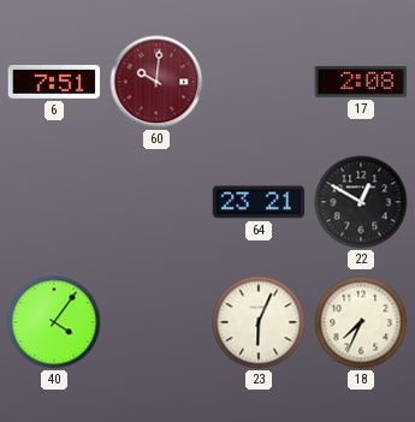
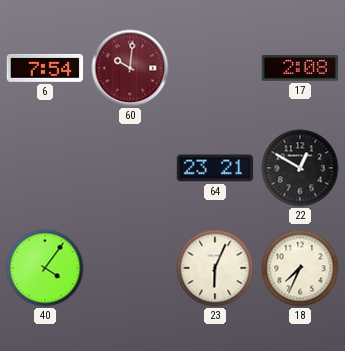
6: 7:51 -> 7:54 (45, 68)
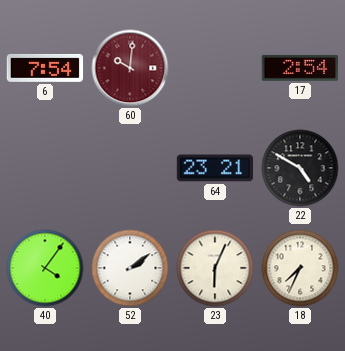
17: 2:08 -> 2:54 (300, 68)
22: 12:50 -> 4:50 (300, 168)
52: none -> 2:09 (130, 268)
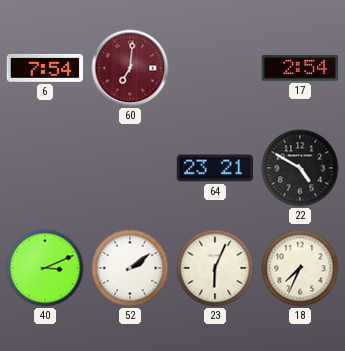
60: 10:01 -> 7:01 (130, 68)
40: 4:06 -> 3:11 (45, 268)
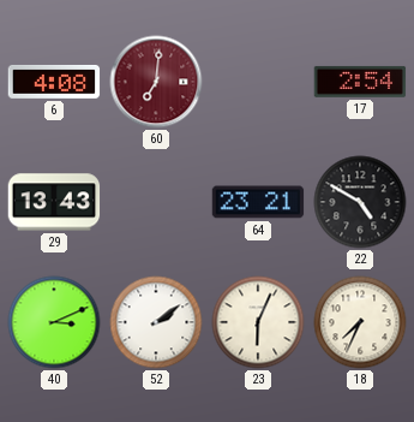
6: 7:54 -> 4:08 (54, 82)
29: none -> 13:43 (54, 202)
